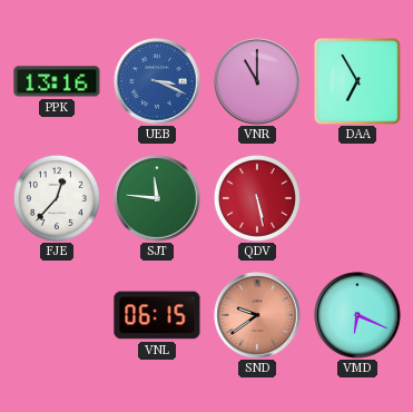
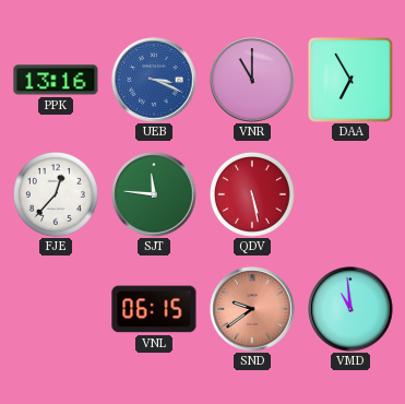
VMD: 6:19 -> 10:59 (350, 309)
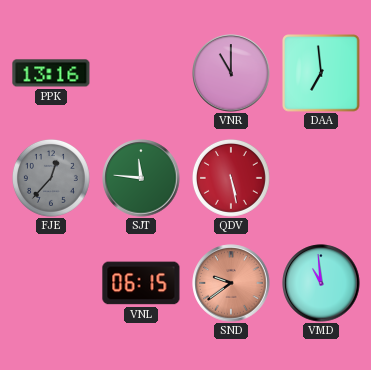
UEB: 3:19 -> none (154, 80)
DAA: 6:55 -> 6:59 (321, 73)
FJE dial: white -> grey (51, 178)
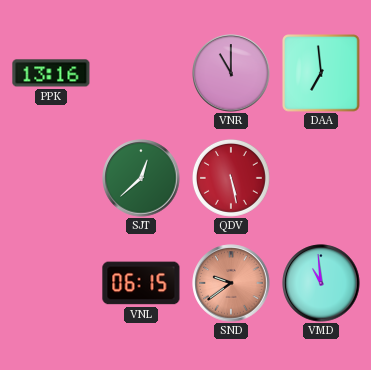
FJE: 12:37 -> none (51, 178)
SJT: 11:46 -> 12:38 (141, 178)
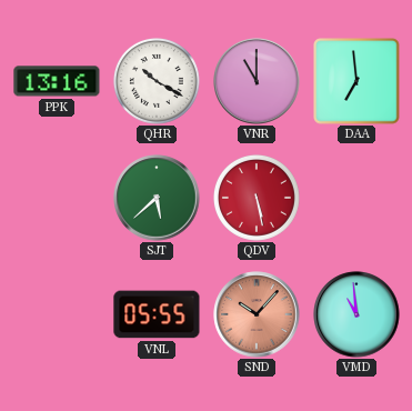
QHR: none -> 10:20 (157, 81)
SJT: 12:38 -> 5:38 (157, 198)
VNL: 06:15 -> 05:55 (157, 314)
SND: 9:39 -> 10:07 (257, 314)
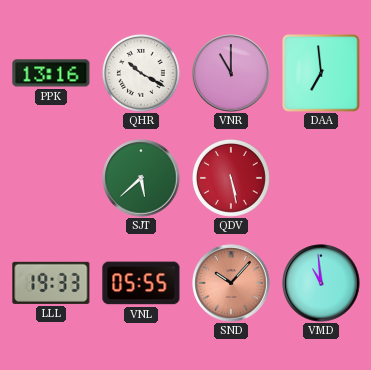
LLL: none -> 19:33 (51, 283)
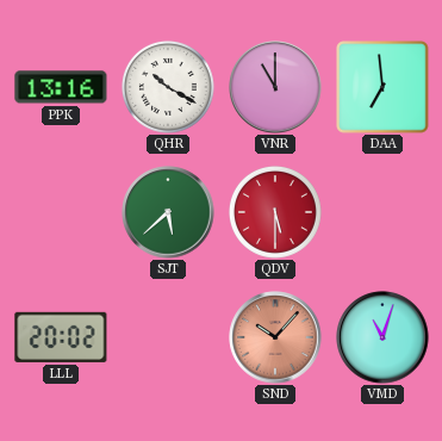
QDV: 5:28 -> 5:30 (275, 212)
LLL: 19:33 -> 20:02 (61, 337)
VNL: 05:55 -> none (141, 283)
VMD: 10:59 -> 11:03 (382, 337)
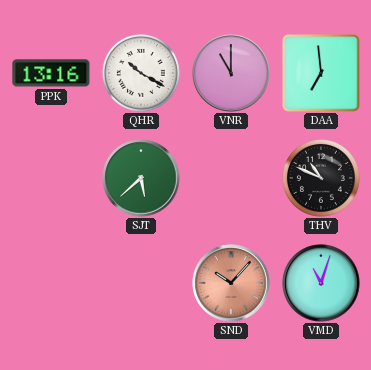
QDV: 5:30 -> none (275, 212)
THV: none -> 10:49 (321, 178)
LLL: 20:02 -> none (61, 337)
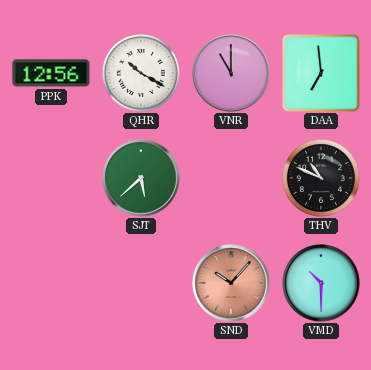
PPK: 13:16 -> 12:56 (51, 73)
VMD: 11:03 -> 10:30 (321, 283)
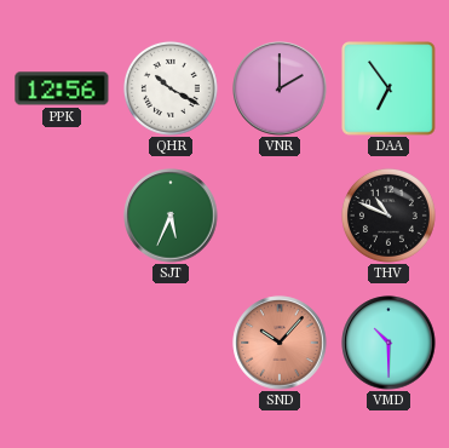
VNR: 11:00 -> 2:00 (280, 88)
DAA: 6:59 -> 6:54 (388, 88)
SJT: 5:38 -> 5:34 (171, 216)
